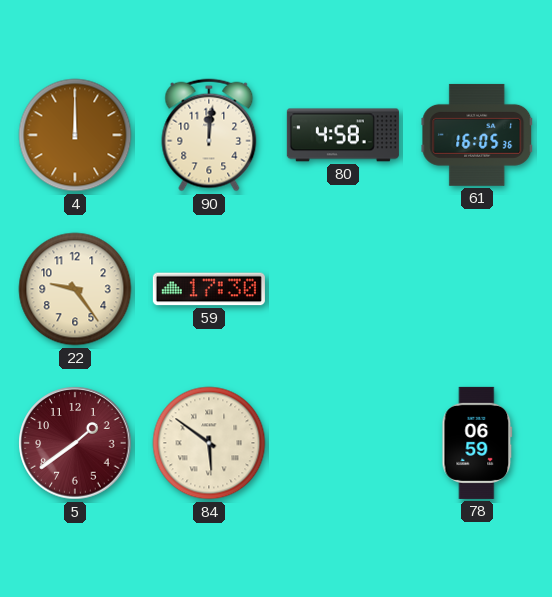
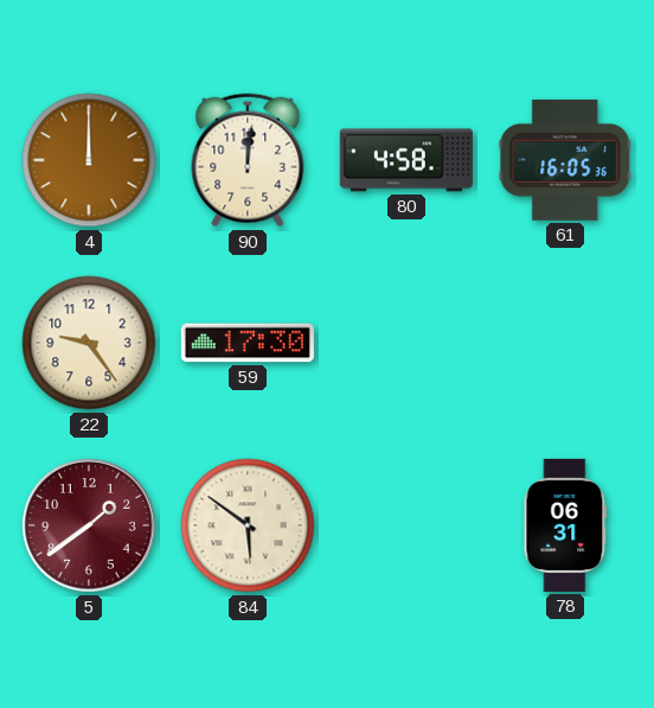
78: 06:59 -> 06:31 (565, 525)
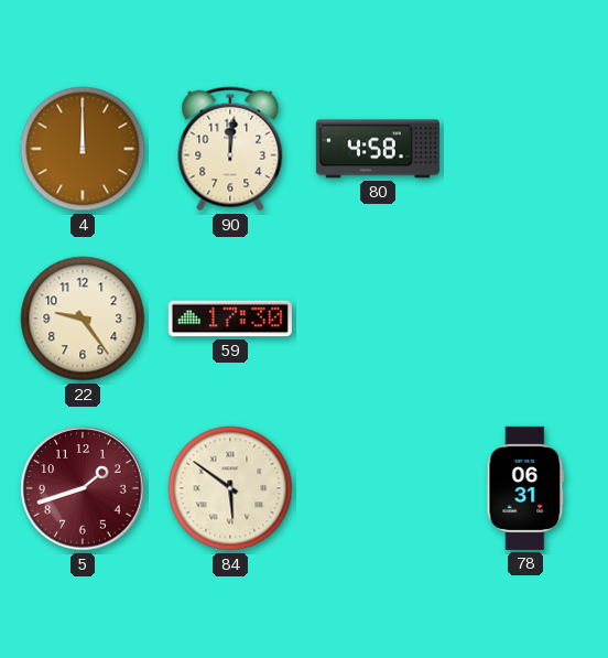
61: 16:05 -> none (565, 160)
5: 1:39 -> 1:42 (83, 488)
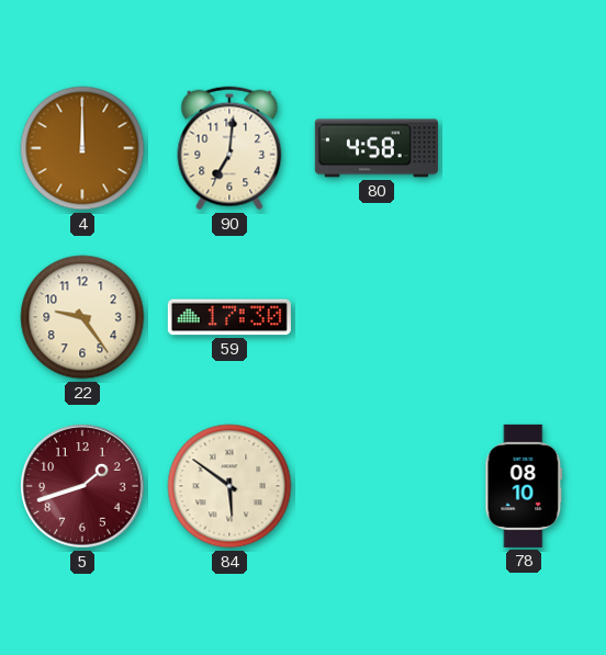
90: 12:01 -> 7:01 (229, 148)
78: 06:31 -> 08:10 (524, 486)
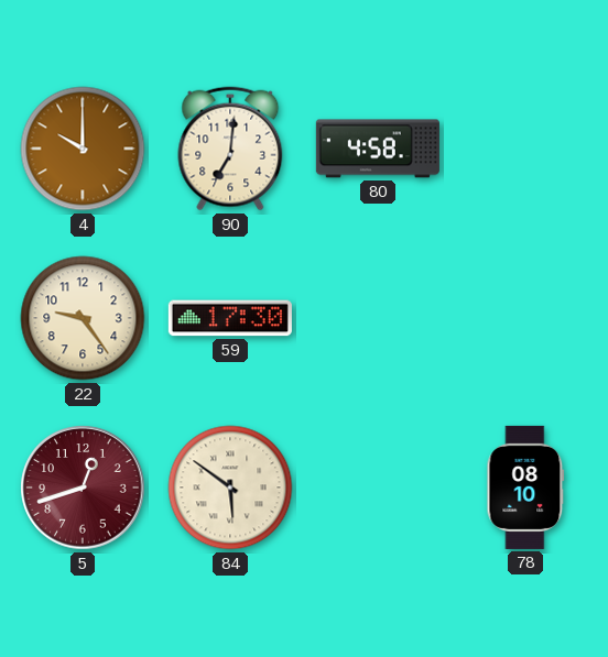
4: 12:00 -> 10:00 (83, 149)
5: 1:42 -> 12:42 (83, 488)
